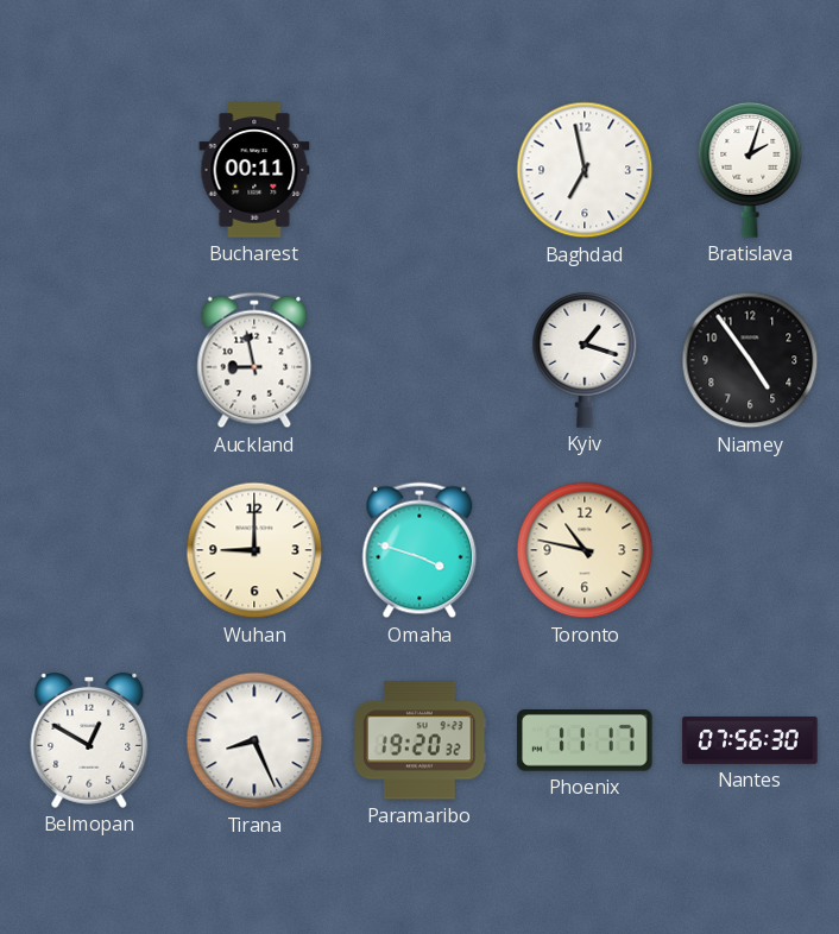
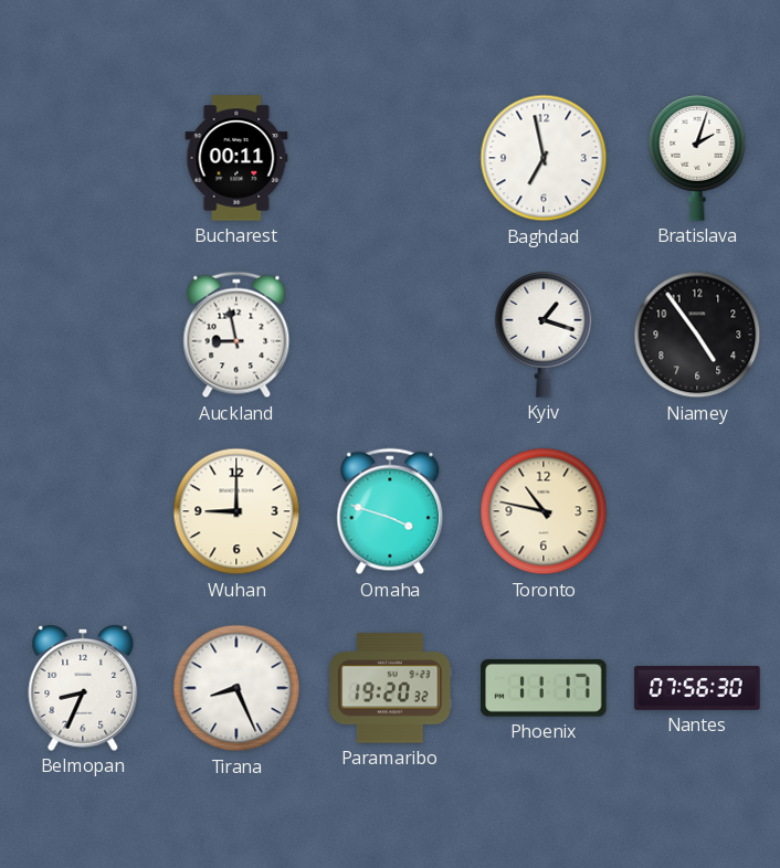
Belmopan: 12:50 -> 8:34 (83, 688)
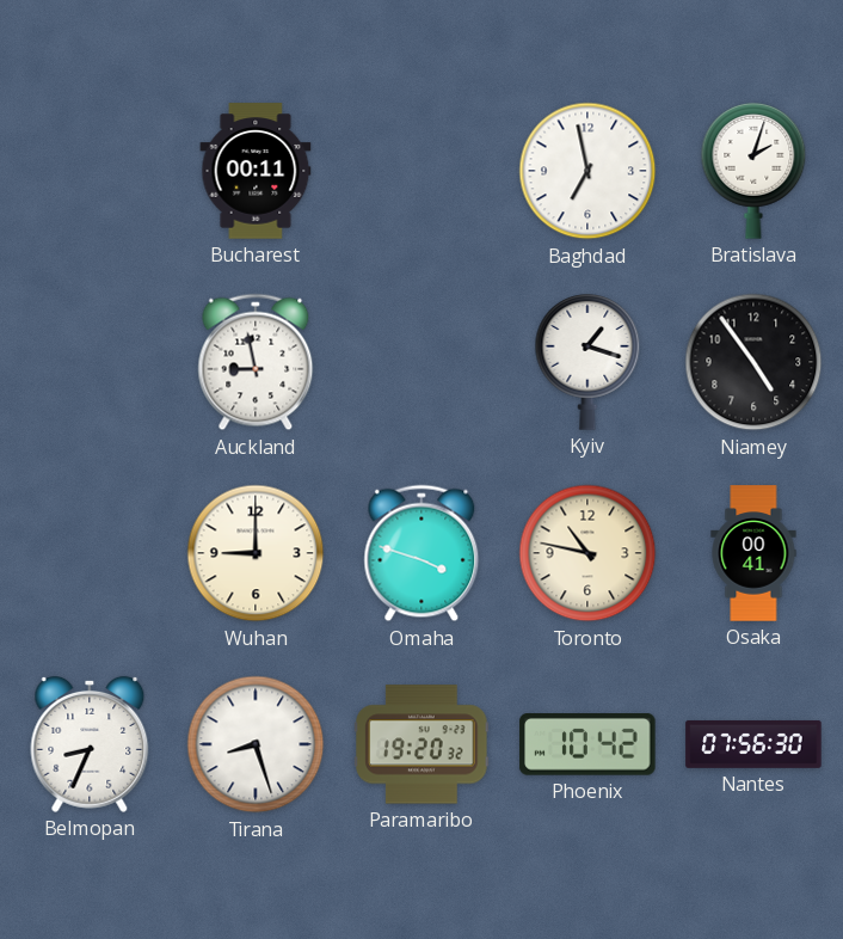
Osaka: none -> 00:41 (753, 553)
Tirana: 8:26 -> 8:27 (256, 744)
Phoenix: 11:17 -> 10:42 (587, 745)
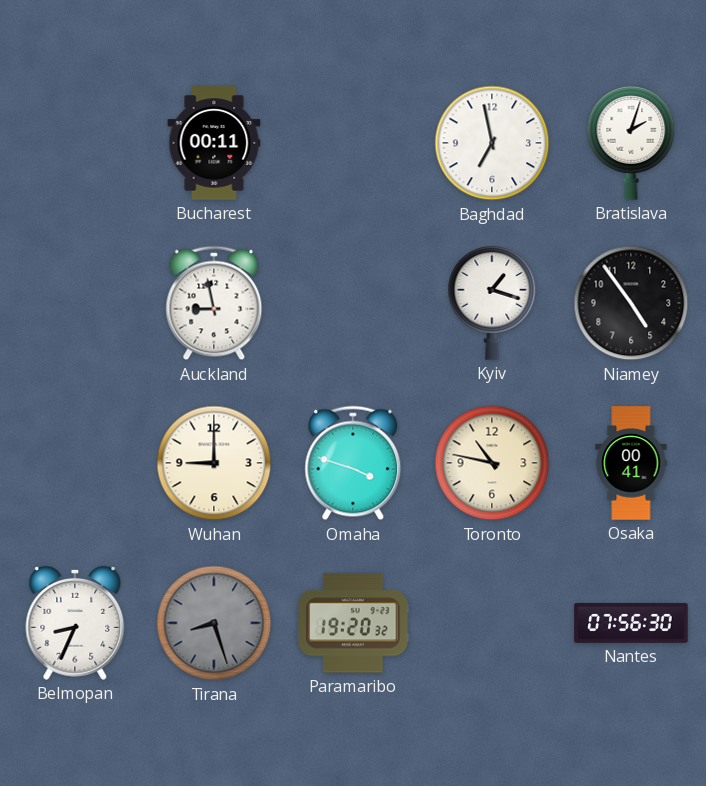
Tirana dial: white -> grey (214, 623)
Phoenix: 10:42 -> none (587, 745)
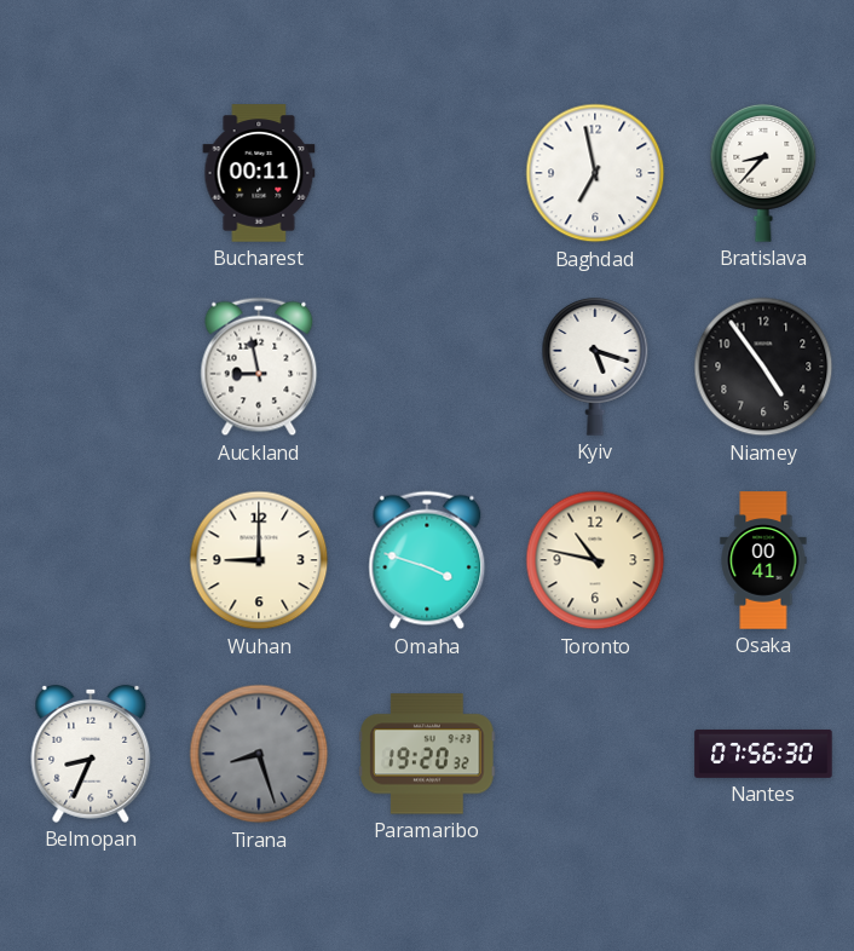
Bratislava: 2:03 -> 8:37 (763, 174)
Kyiv: 1:18 -> 5:18 (595, 368)
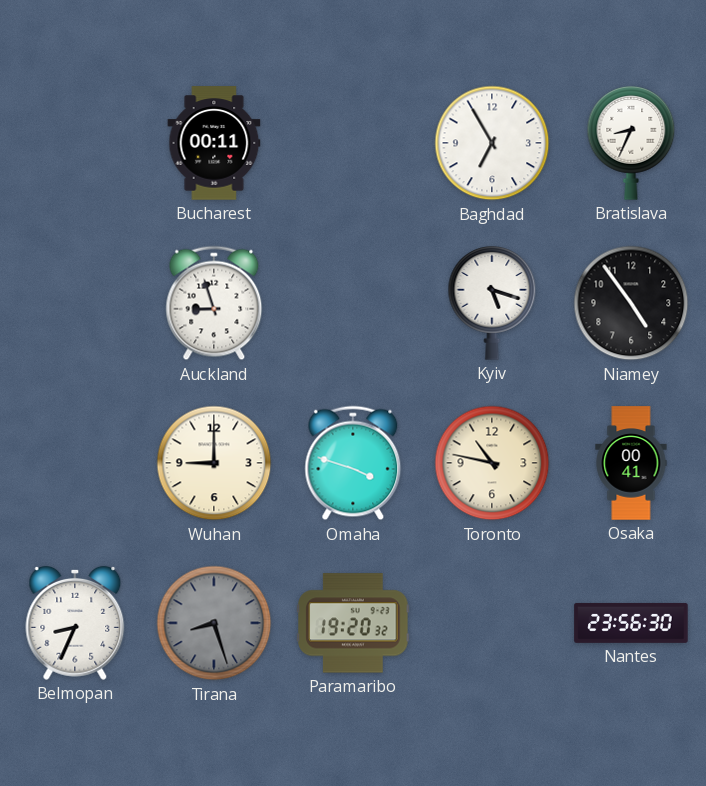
Baghdad: 6:58 -> 6:55 (492, 143)
Bratislava: 8:37 -> 8:34 (631, 144)
Auckland: 8:58 -> 8:57 (214, 303)
Nantes: 07:56 -> 23:56 (631, 623)
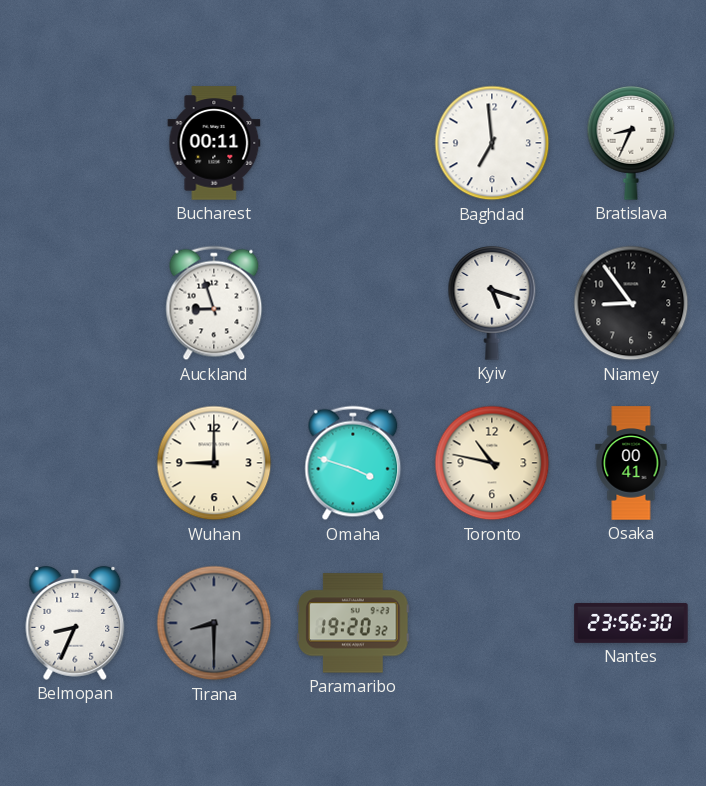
Baghdad: 6:55 -> 6:59 (492, 143)
Niamey: 4:54 -> 8:54 (631, 303)
Tirana: 8:27 -> 8:30 (214, 623)
